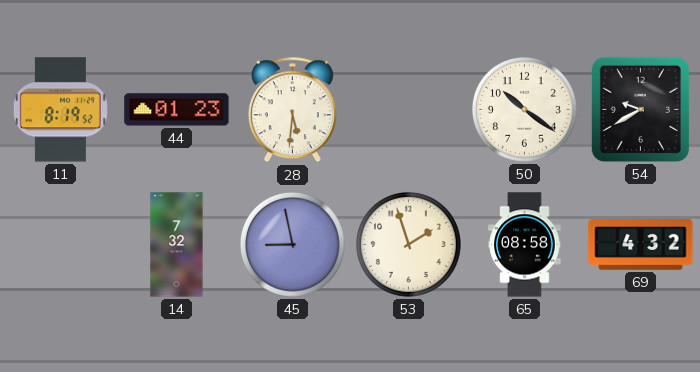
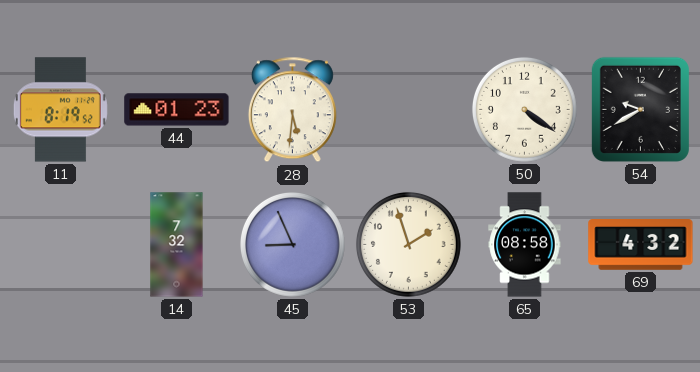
50: 10:21 -> 4:21 (524, 109)
45: 8:58 -> 8:56 (292, 244)
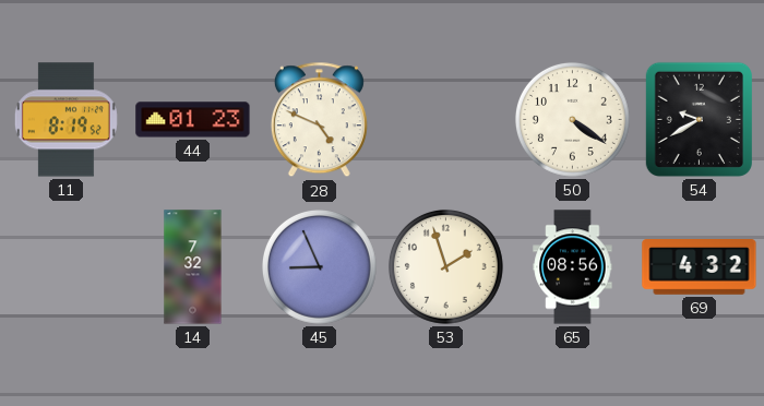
28: 5:31 -> 4:49 (319, 120)
65: 08:58 -> 08:56 (573, 267)
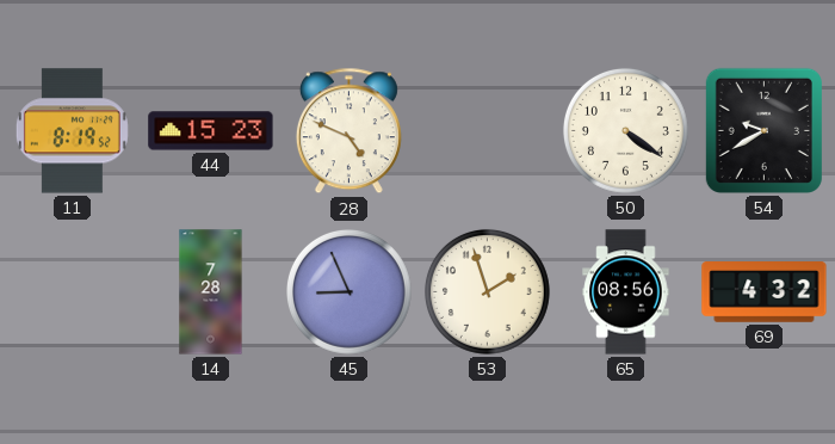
44: 01:23 -> 15:23 (211, 131)
14: 7:32 -> 7:28 (211, 292)
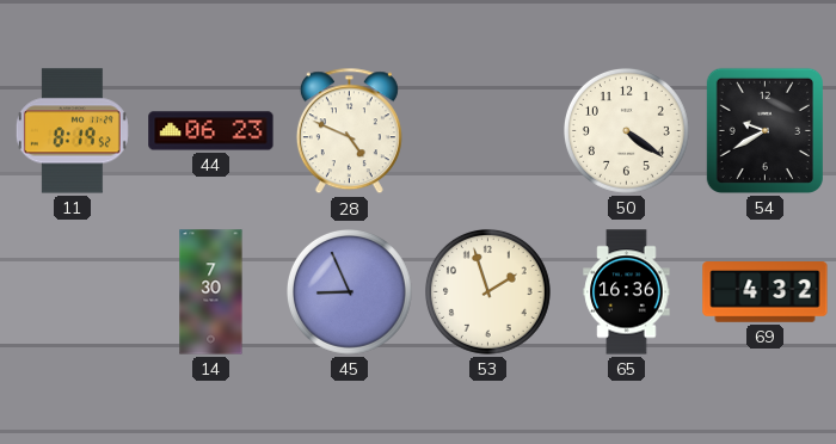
44: 15:23 -> 06:23 (211, 131)
14: 7:28 -> 7:30 (211, 292)
65: 08:56 -> 16:36 (627, 292)
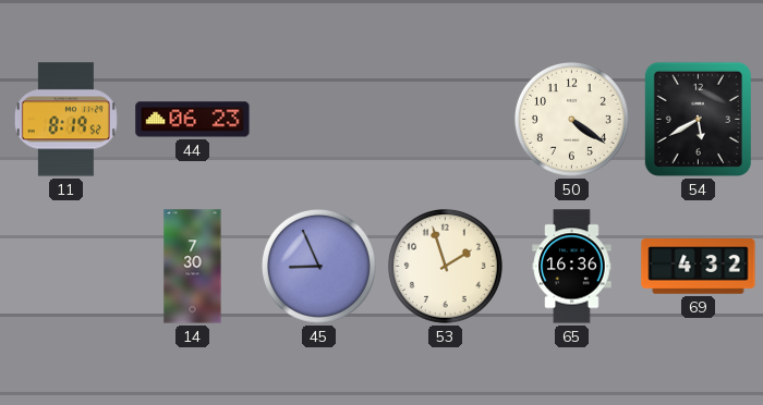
28: 4:49 -> none (349, 131)
54: 9:40 -> 5:40 (698, 119)
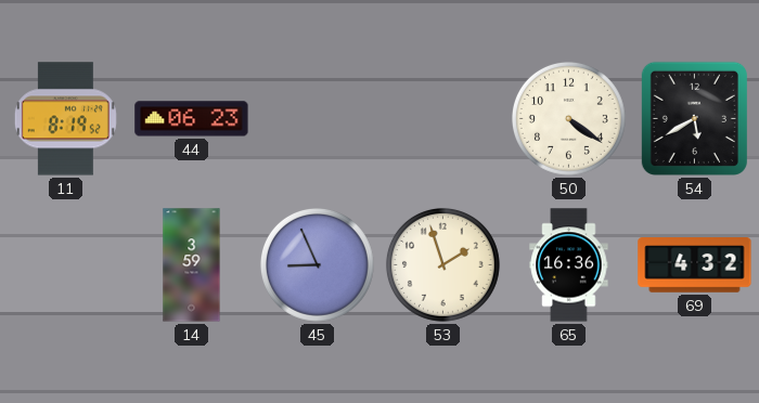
14: 7:30 -> 3:59 (192, 265)
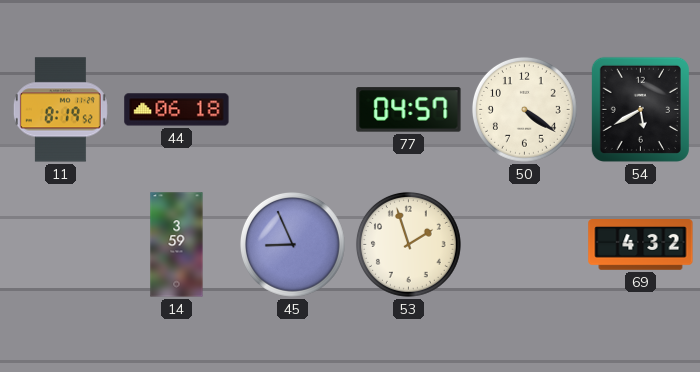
44: 06:23 -> 06:18 (177, 110)
77: none -> 04:57 (409, 110)
65: 16:36 -> none (569, 265)
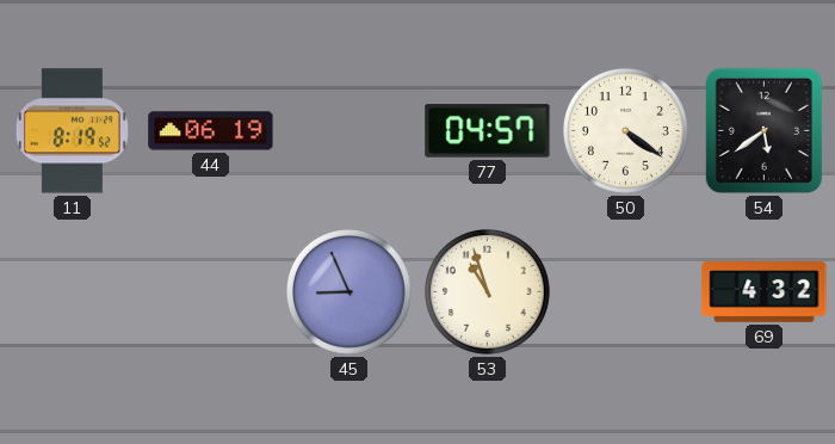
44: 06:18 -> 06:19 (211, 131)
54: 5:40 -> 5:39 (763, 130)
14: 3:59 -> none (177, 245)
53: 1:57 -> 10:57 (487, 291)
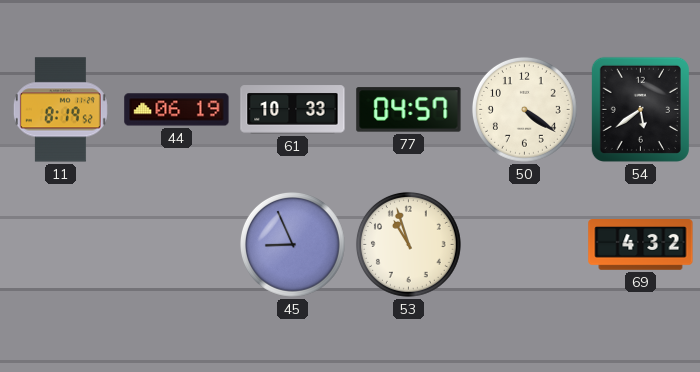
61: none -> 10:33 (293, 110)
